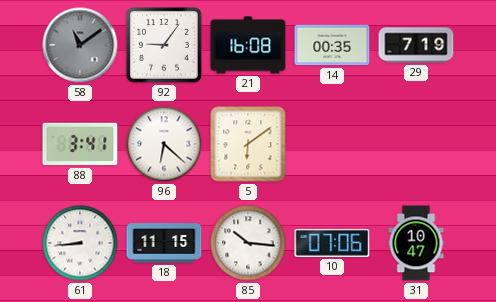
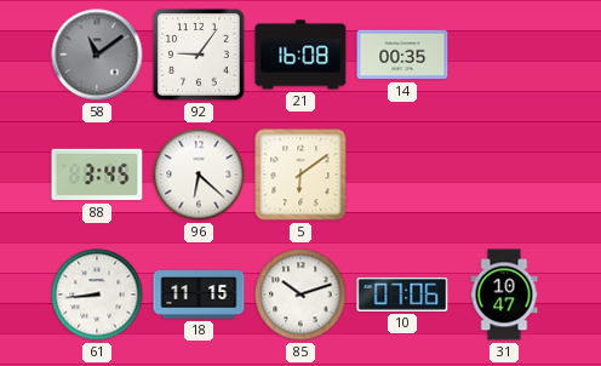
29: 7:19 -> none (416, 45)
88: 3:41 -> 3:45 (97, 175)
85: 10:16 -> 10:12 (300, 294)
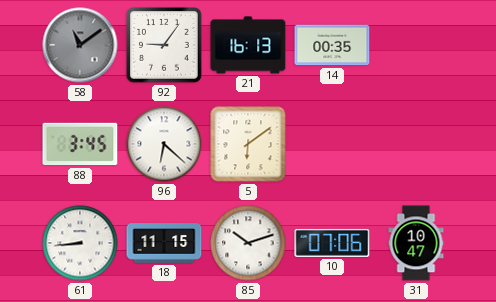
21: 16:08 -> 16:13 (248, 45)
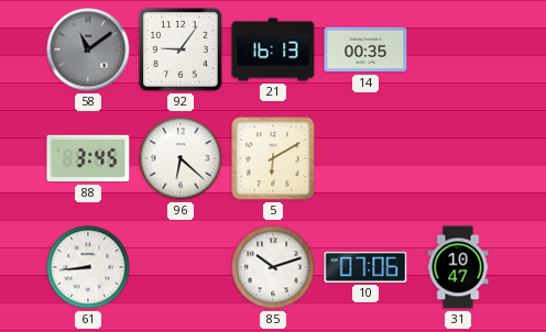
5: 6:09 -> 6:10 (273, 158)
18: 11:15 -> none (164, 243)
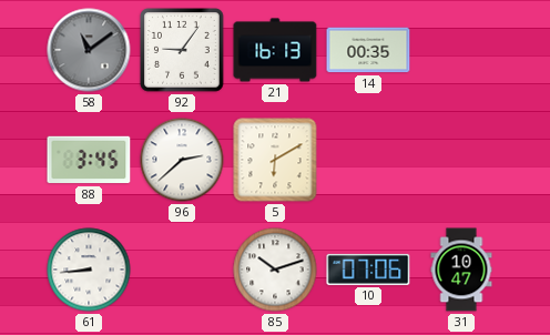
96: 6:22 -> 2:38 (182, 160)
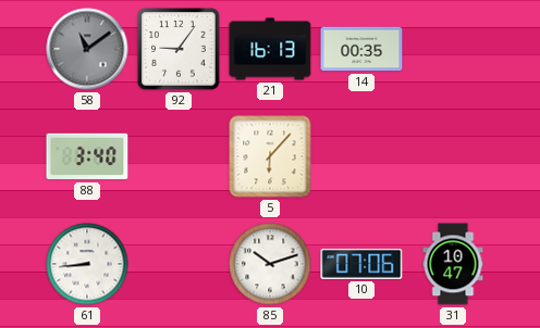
88: 3:45 -> 3:40 (87, 156)
96: 2:38 -> none (182, 160)
5: 6:10 -> 6:07 (270, 156)
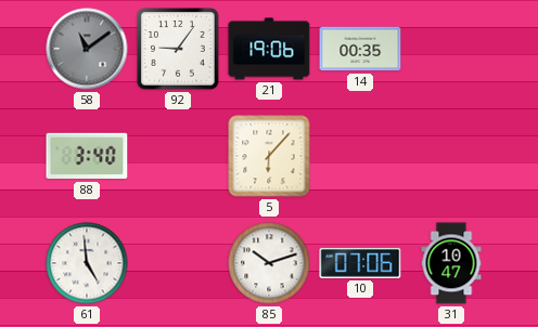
21: 16:13 -> 19:06 (269, 49)
61: 8:44 -> 4:59 (87, 263)
